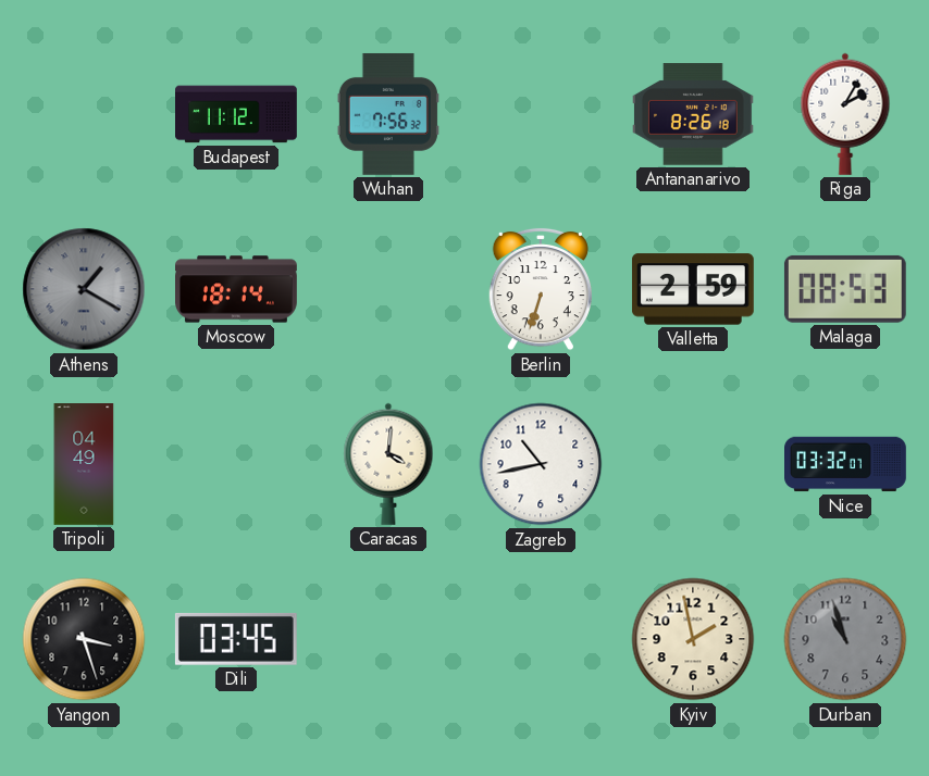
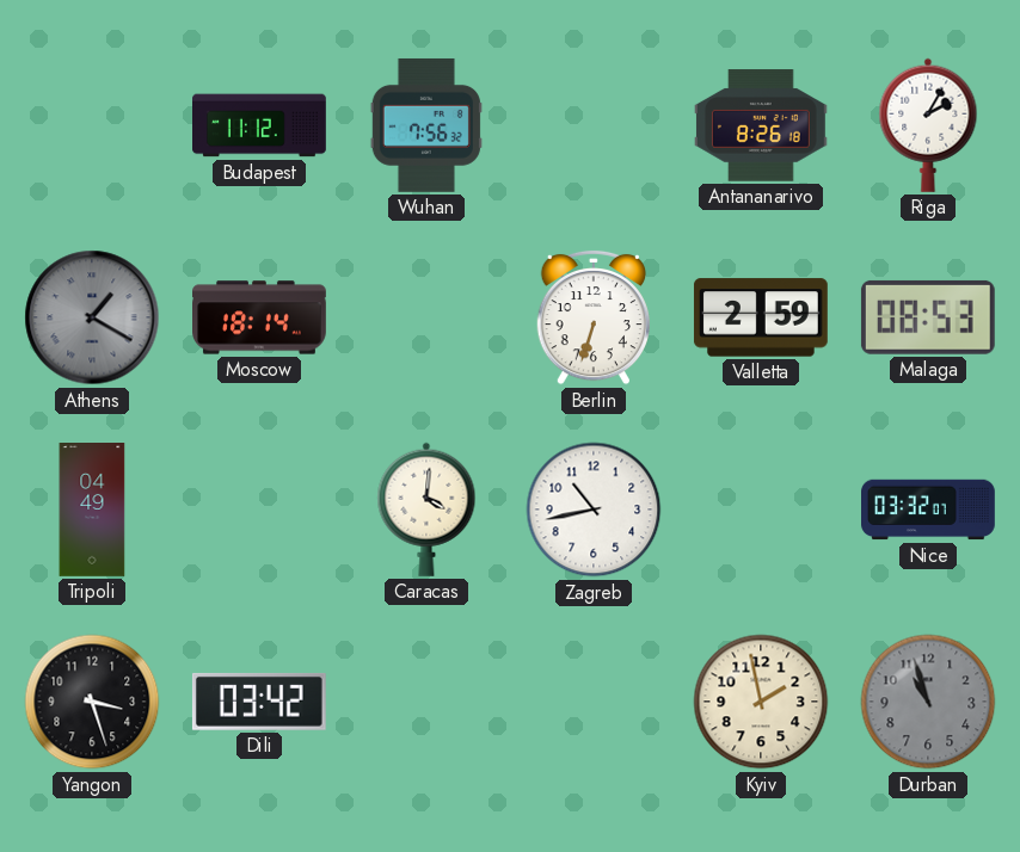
Dili: 03:45 -> 03:42 (259, 702)
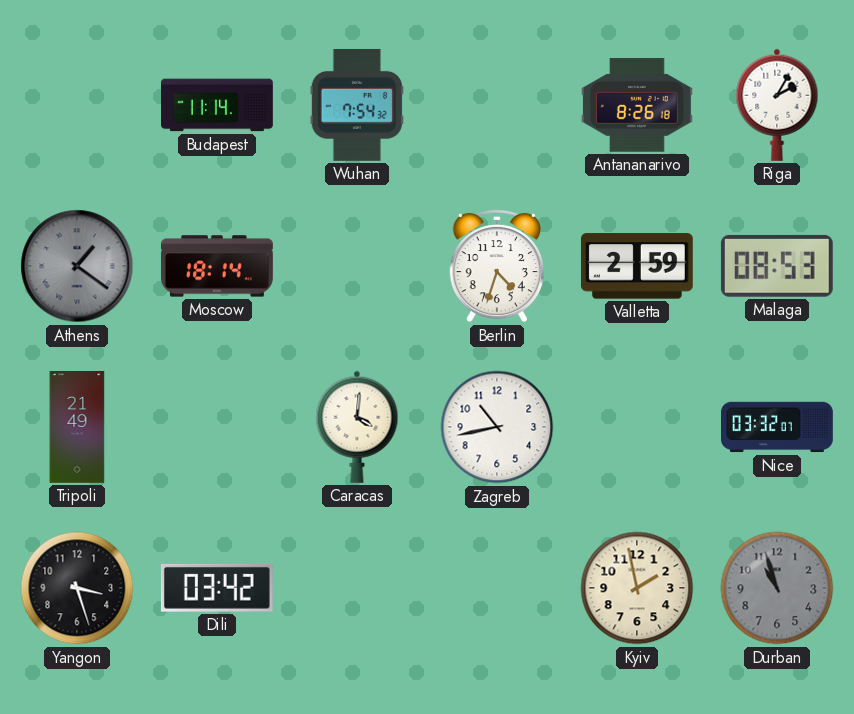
Budapest: 11:12 -> 11:14 (218, 105)
Wuhan: 7:56 -> 7:54 (357, 105)
Athens: 1:20 -> 1:21 (77, 266)
Berlin: 6:33 -> 4:33 (496, 266)
Tripoli: 04:49 -> 21:49 (77, 428)
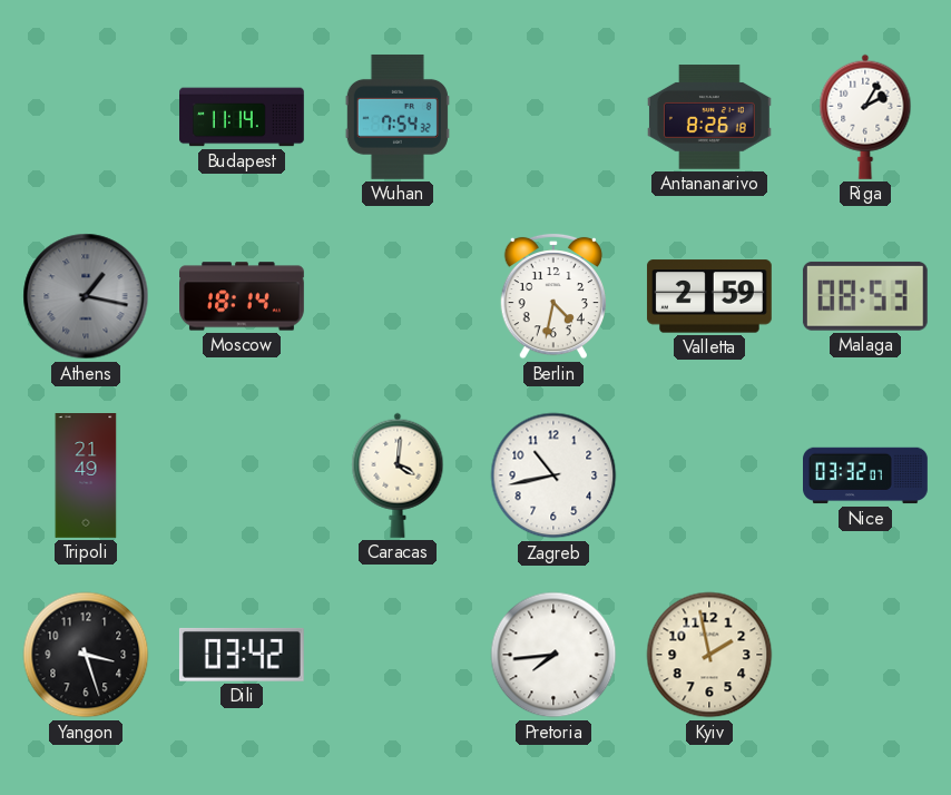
Athens: 1:21 -> 1:17 (86, 296)
Berlin: 4:33 -> 4:32 (552, 296)
Pretoria: none -> 7:44 (553, 655)
Durban: 10:57 -> none (777, 588)
